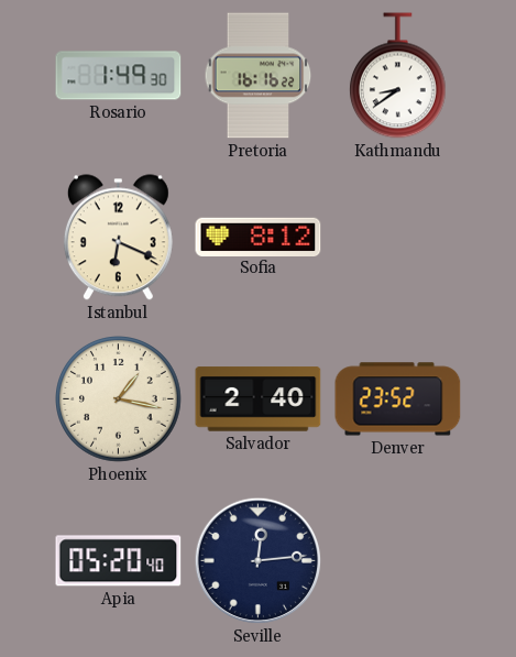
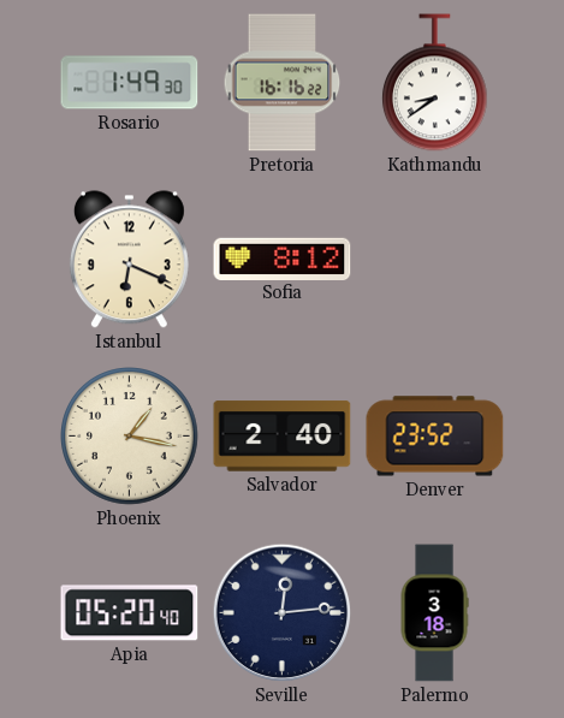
Palermo: none -> 3:18 (434, 613)
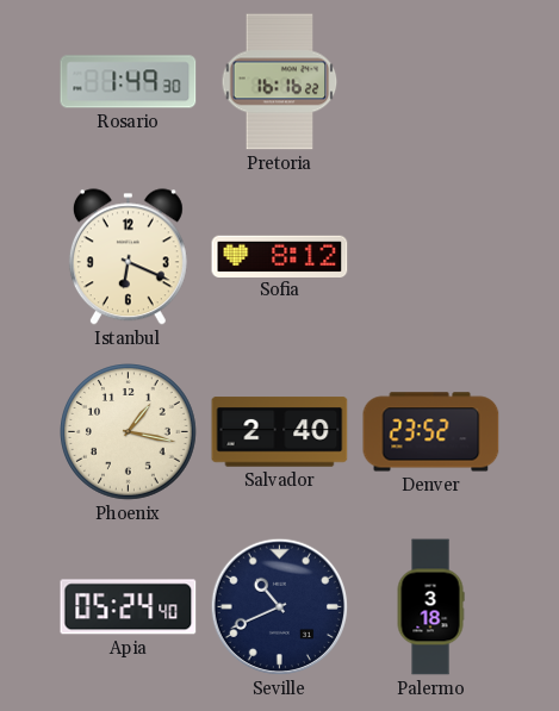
Kathmandu: 8:39 -> none (434, 83)
Apia: 05:20 -> 05:24 (129, 607)
Seville: 12:14 -> 10:41 (280, 607)
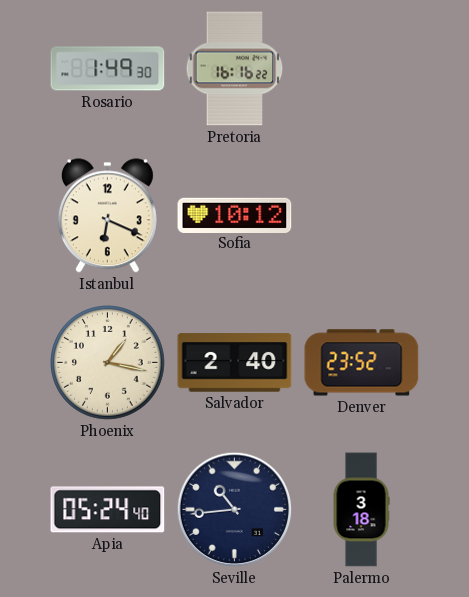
Sofia: 8:12 -> 10:12 (235, 215)
Seville: 10:41 -> 10:44 (235, 510)
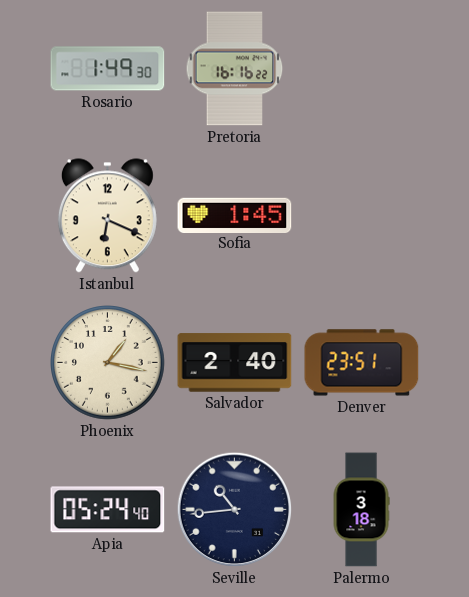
Sofia: 10:12 -> 1:45 (235, 215)
Denver: 23:52 -> 23:51 (362, 363)
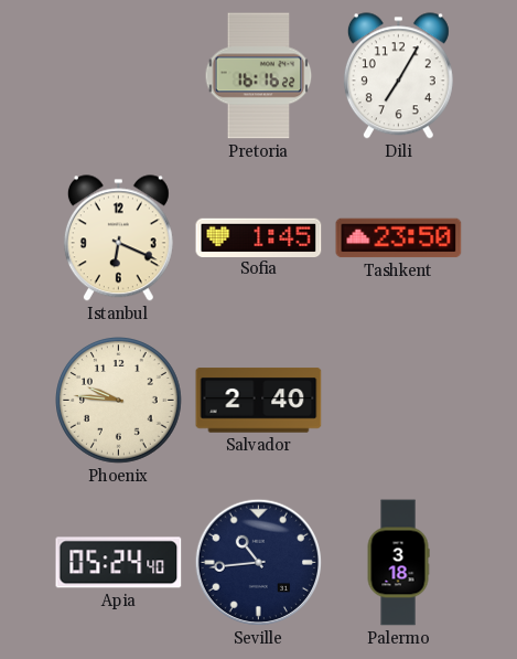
Rosario: 1:49 -> none (108, 69)
Dili: none -> 7:05 (398, 76)
Tashkent: none -> 23:50 (399, 238)
Phoenix: 1:17 -> 9:46 (119, 401)
Denver: 23:51 -> none (362, 363)
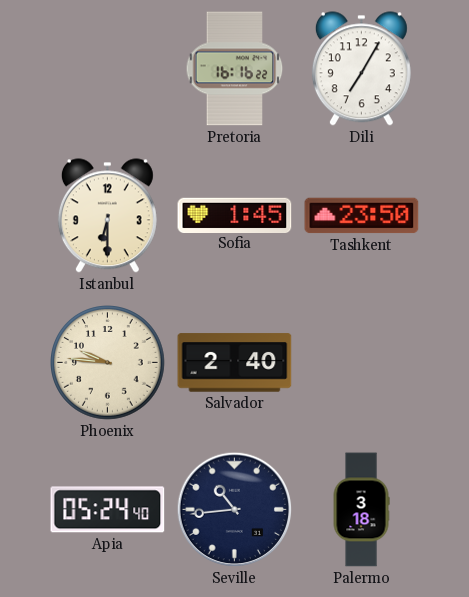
Istanbul: 6:19 -> 6:30 (107, 216)
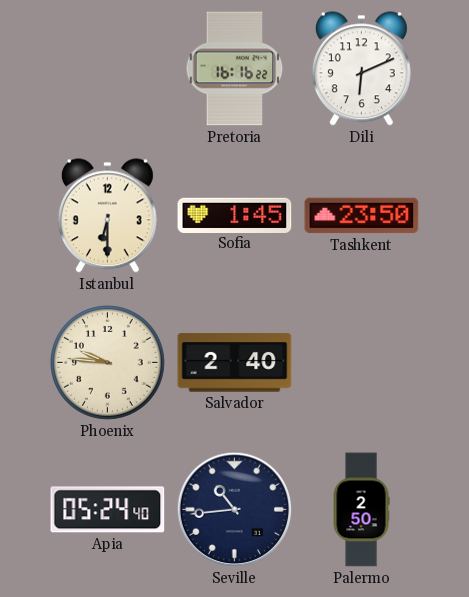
Dili: 7:05 -> 6:11 (361, 69)
Palermo: 3:18 -> 2:50 (361, 510)
